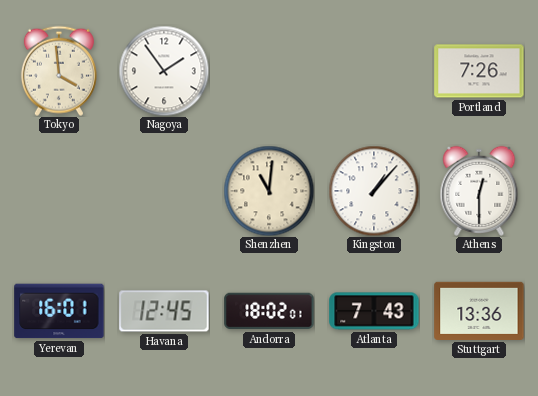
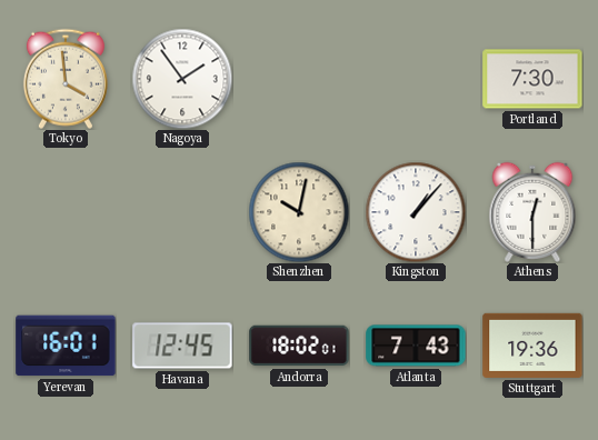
Portland: 7:26 -> 7:30 (532, 79)
Shenzhen: 11:01 -> 10:02 (299, 212)
Stuttgart: 13:36 -> 19:36 (532, 346)
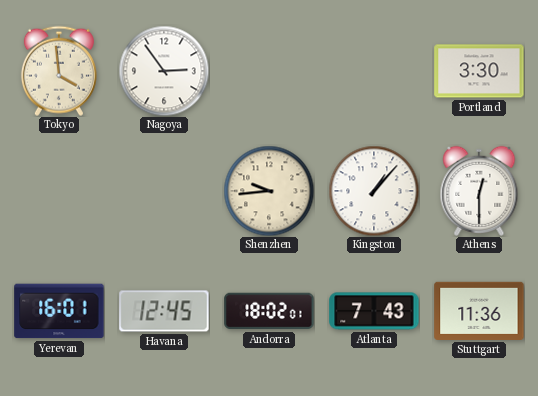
Nagoya: 1:54 -> 2:54 (164, 71)
Portland: 7:30 -> 3:30 (479, 71)
Shenzhen: 10:02 -> 9:44 (269, 191)
Stuttgart: 19:36 -> 11:36 (479, 311)
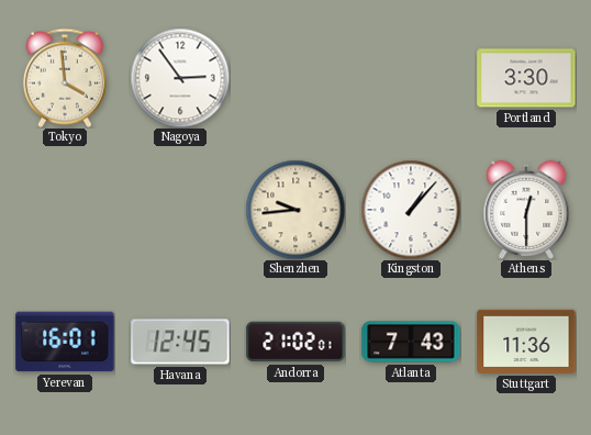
Andorra: 18:02 -> 21:02 (295, 342)
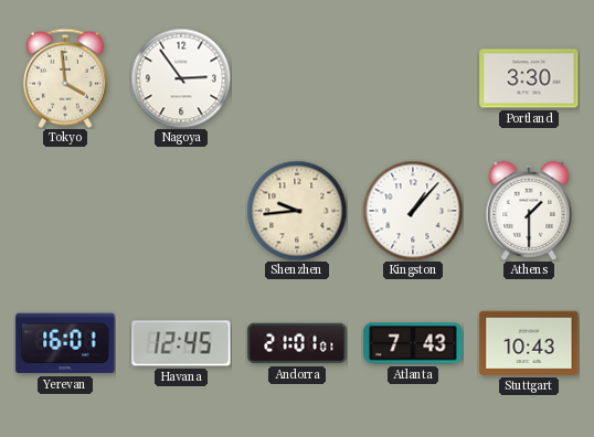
Athens: 12:30 -> 1:30 (529, 211)
Andorra: 21:02 -> 21:01 (297, 343)
Stuttgart: 11:36 -> 10:43 (529, 343)
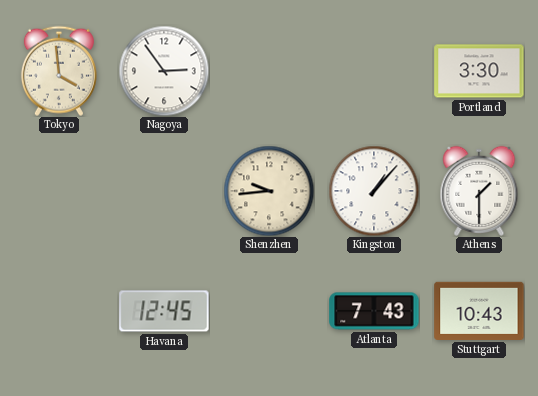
Yerevan: 16:01 -> none (65, 343)
Andorra: 21:01 -> none (297, 343)
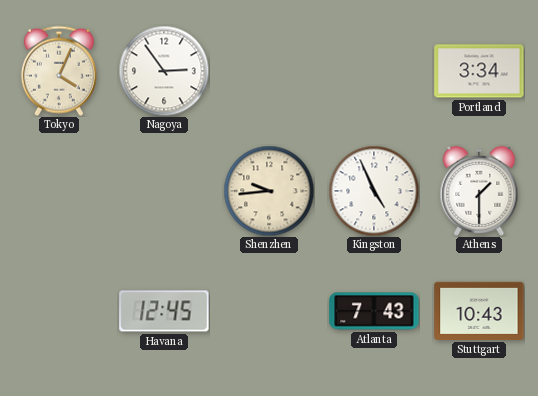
Tokyo: 3:59 -> 4:04 (59, 71)
Portland: 3:30 -> 3:34 (479, 71)
Kingston: 1:07 -> 4:56 (374, 191)
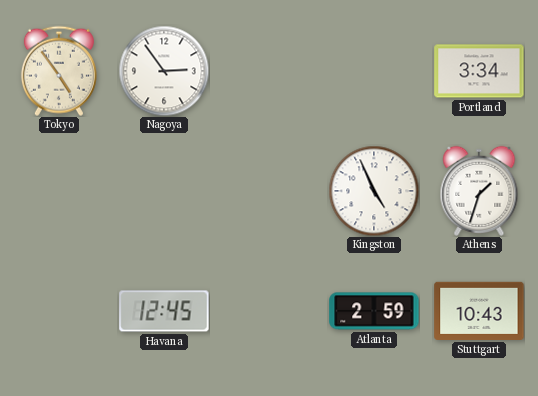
Tokyo: 4:04 -> 4:54 (59, 71)
Shenzhen: 9:44 -> none (269, 191)
Athens: 1:30 -> 1:33 (479, 191)
Atlanta: 7:43 -> 2:59 (374, 311)
